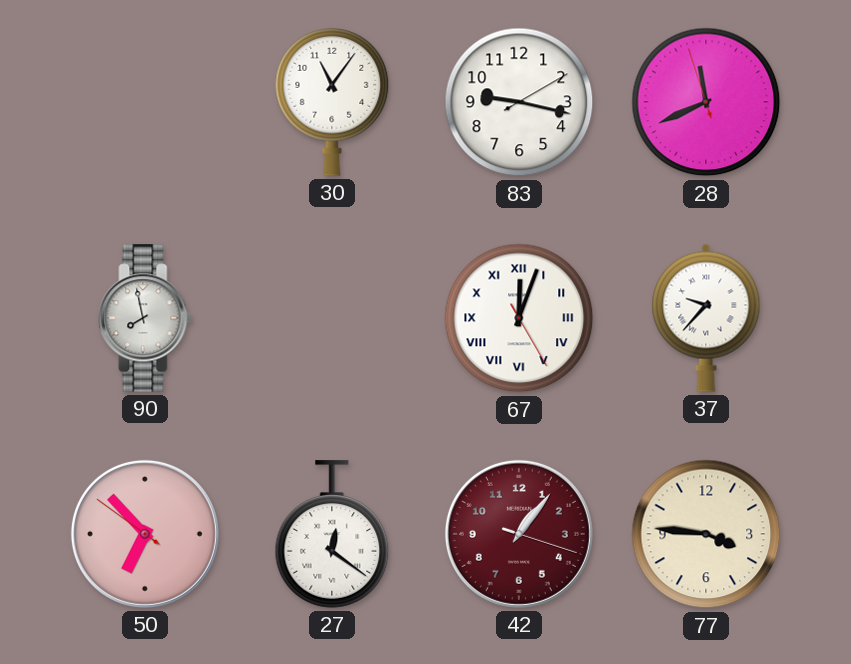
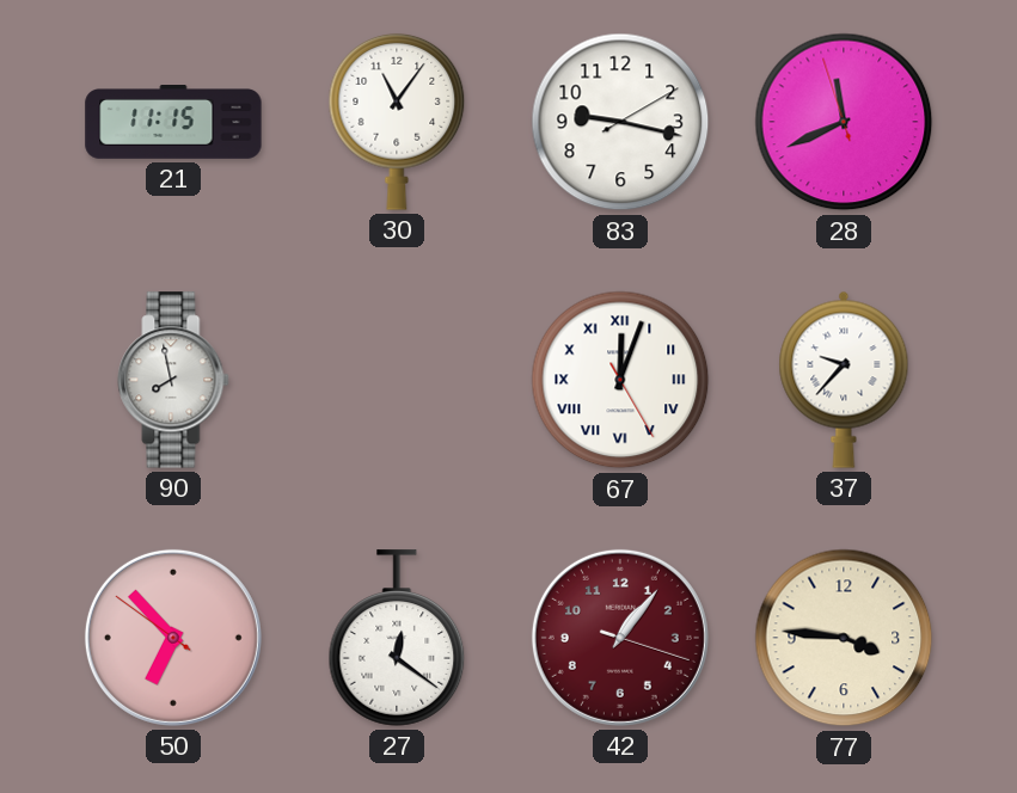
21: none -> 11:15 (173, 123)
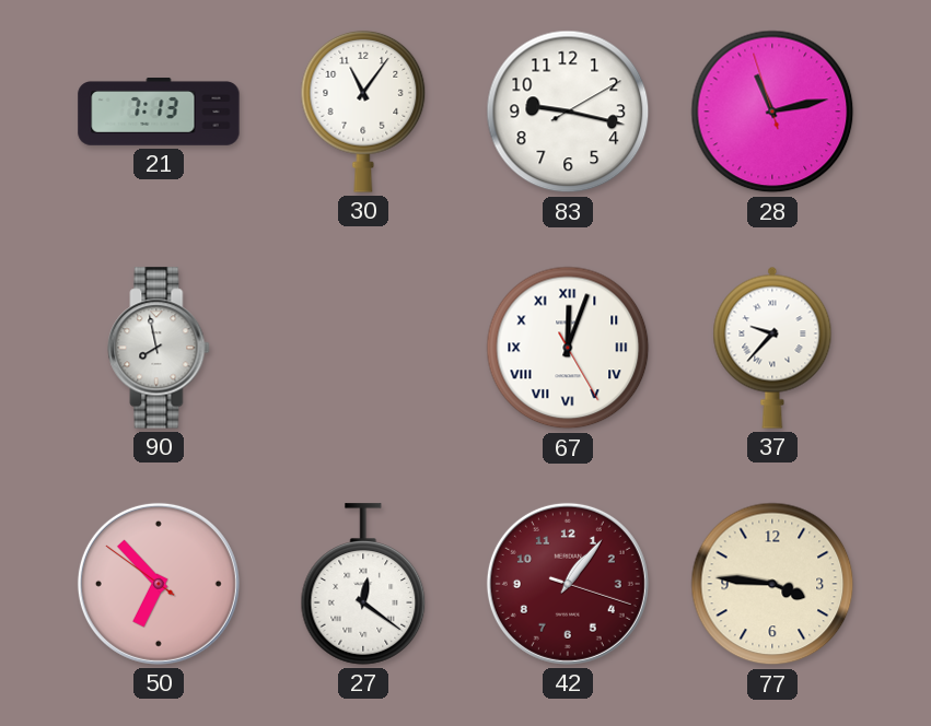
21: 11:15 -> 7:13 (159, 113)
28: 11:40 -> 11:12 (772, 112)
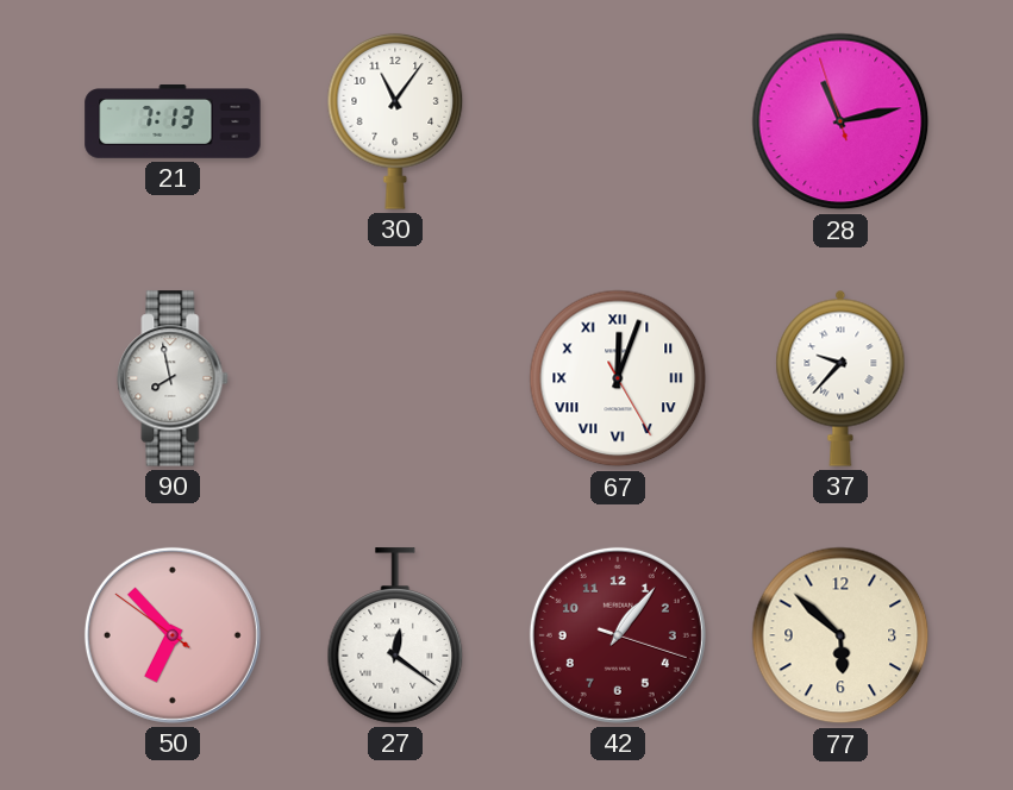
83: 9:17 -> none (568, 112)
77: 3:46 -> 5:52 (840, 635)
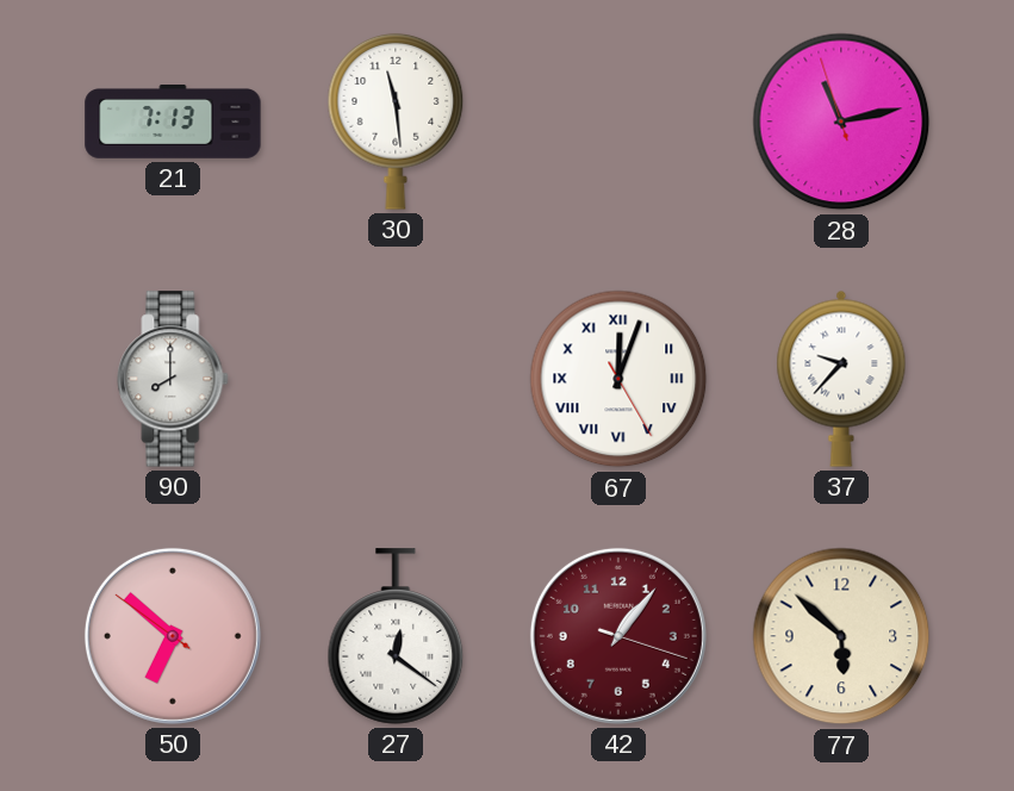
30: 11:06 -> 11:29 (396, 122)
90: 7:58 -> 8:00 (173, 379)
50: 6:52 -> 6:51 (173, 636)
